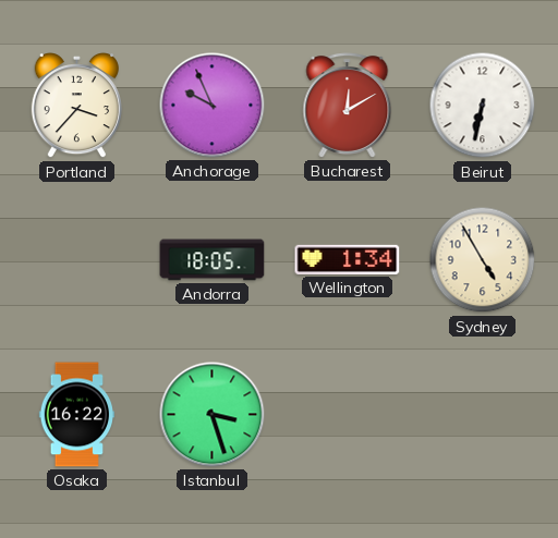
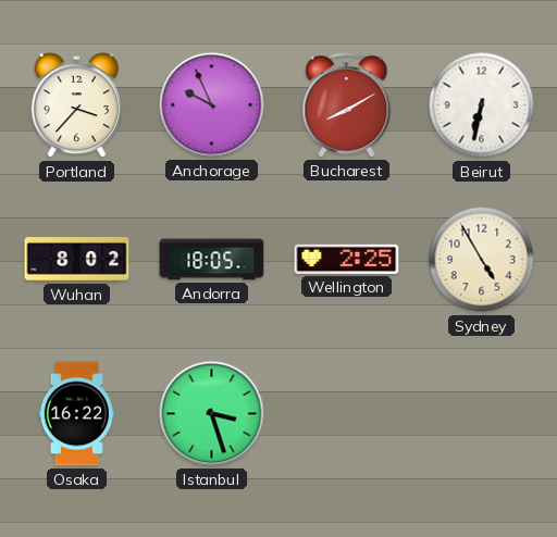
Bucharest: 12:10 -> 8:10 (347, 105)
Wuhan: none -> 8:02 (77, 260)
Wellington: 1:34 -> 2:25 (347, 259)
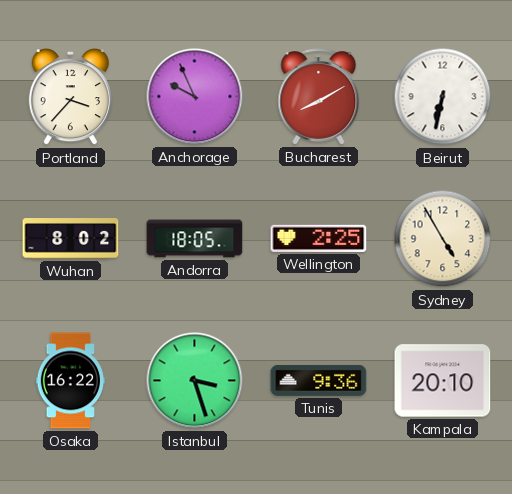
Tunis: none -> 9:36 (319, 380)
Kampala: none -> 20:10 (443, 381)
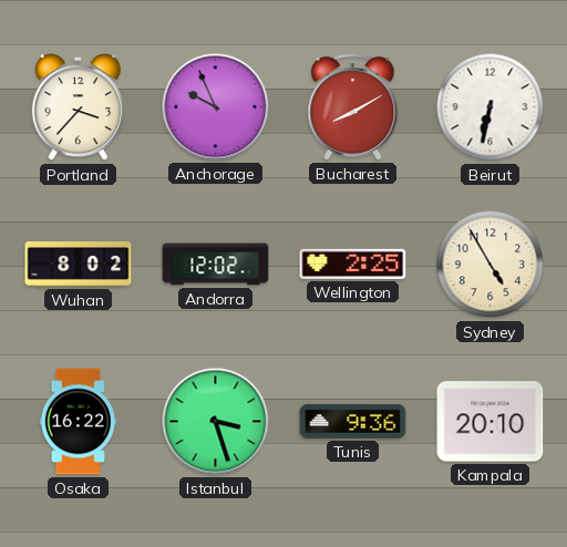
Andorra: 18:05 -> 12:02 (216, 265)
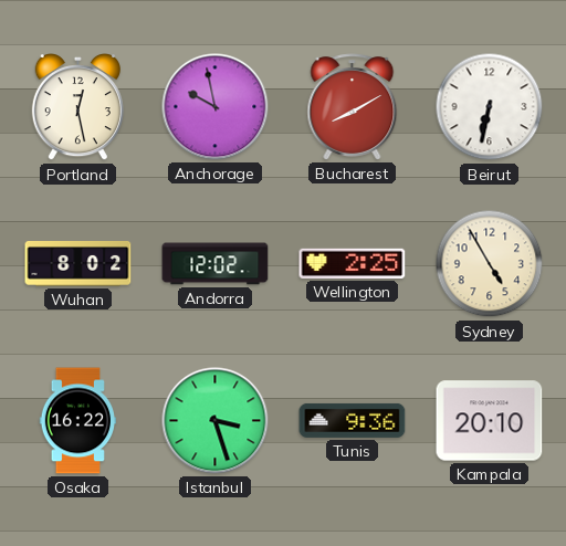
Portland: 3:37 -> 12:28 (77, 107)
Anchorage: 9:56 -> 9:58 (216, 107)
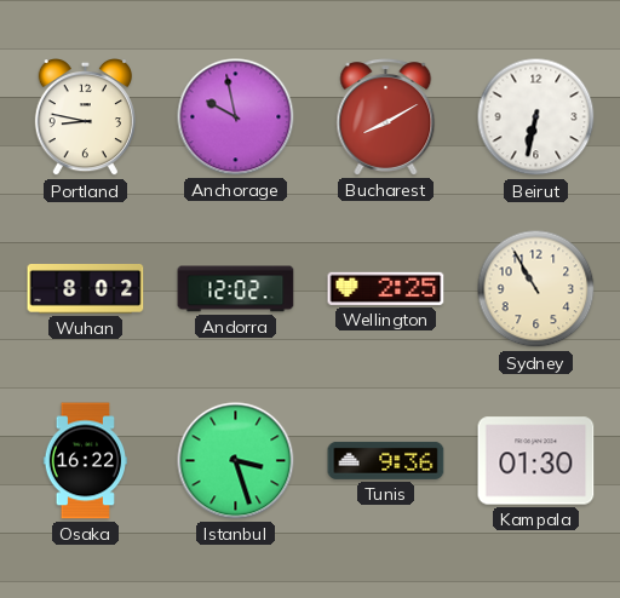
Portland: 12:28 -> 8:47 (85, 117)
Sydney: 4:55 -> 10:55 (536, 289)
Kampala: 20:10 -> 01:30 (536, 461)
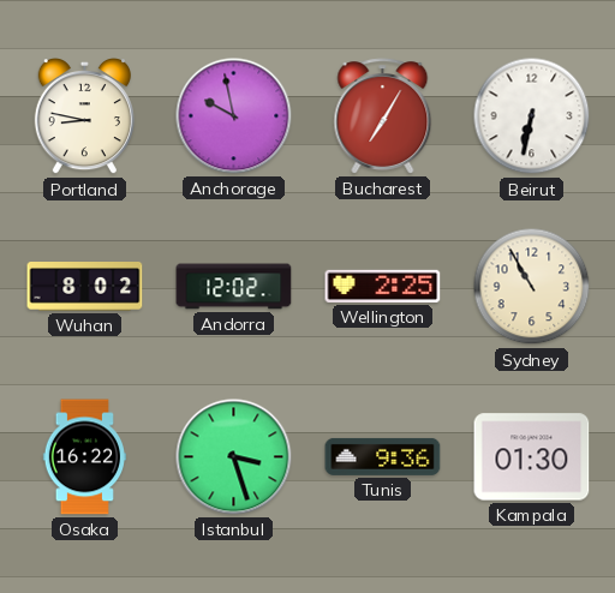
Bucharest: 8:10 -> 7:05 (383, 116)
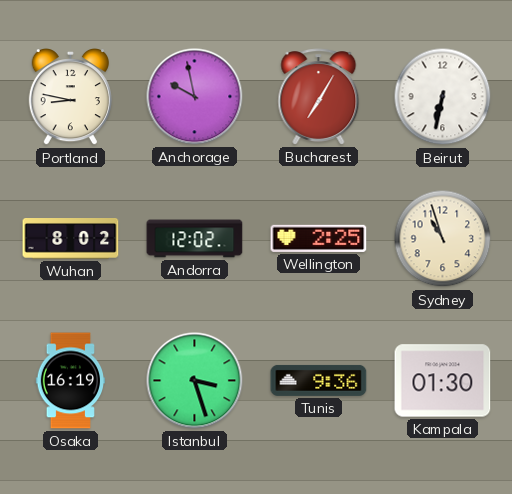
Sydney: 10:55 -> 10:57 (443, 239)
Osaka: 16:22 -> 16:19 (71, 381)
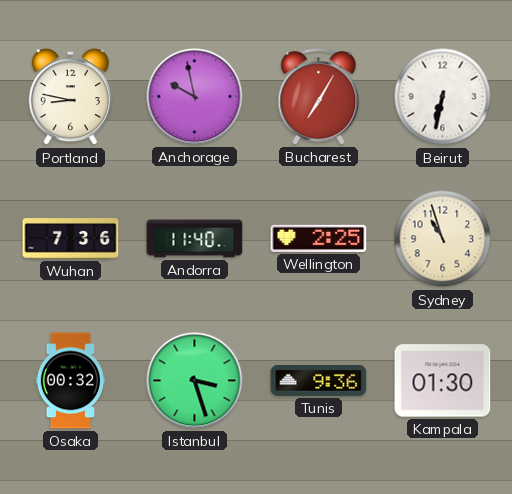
Wuhan: 8:02 -> 7:36 (71, 239)
Andorra: 12:02 -> 11:40 (195, 239)
Osaka: 16:19 -> 00:32 (71, 381)
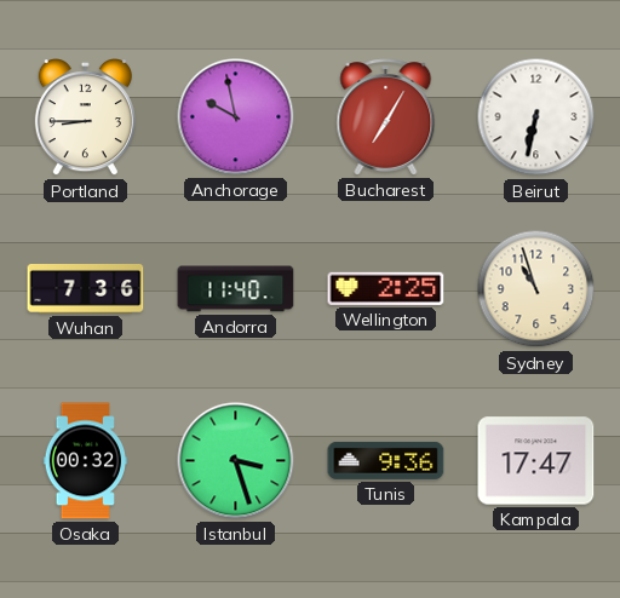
Portland: 8:47 -> 8:45 (85, 117)
Kampala: 01:30 -> 17:47 (536, 461)
